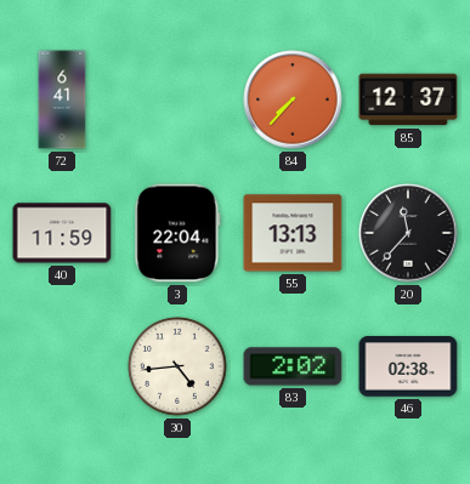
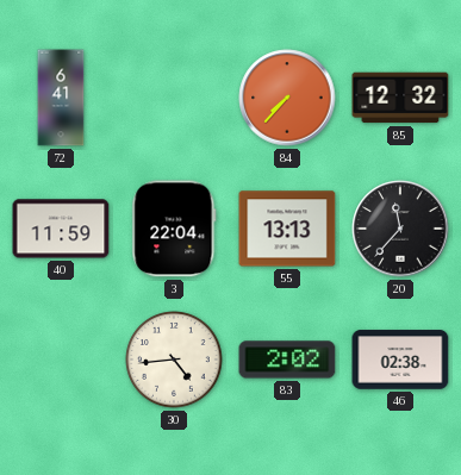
85: 12:37 -> 12:32 (400, 98)
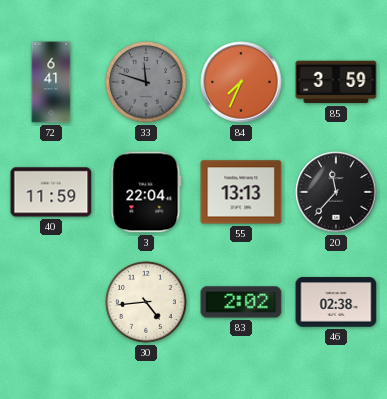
33: none -> 11:48 (146, 82)
84: 7:37 -> 7:34 (241, 82)
85: 12:32 -> 3:59 (336, 82)
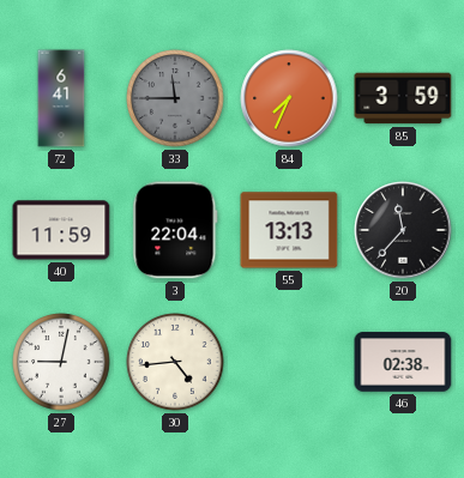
33: 11:48 -> 11:45 (175, 98)
27: none -> 9:02 (61, 362)
83: 2:02 -> none (241, 302)
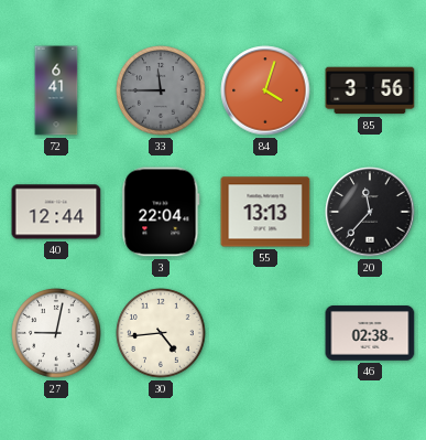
84: 7:34 -> 4:03 (265, 90)
85: 3:59 -> 3:56 (370, 90)
40: 11:59 -> 12:44 (56, 212)
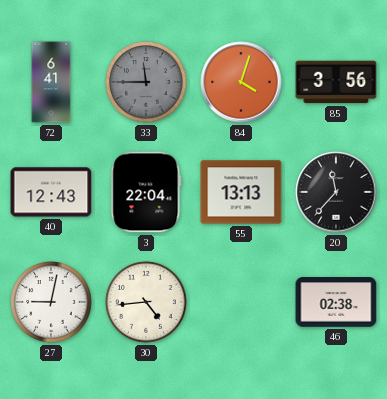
40: 12:44 -> 12:43 (51, 192)
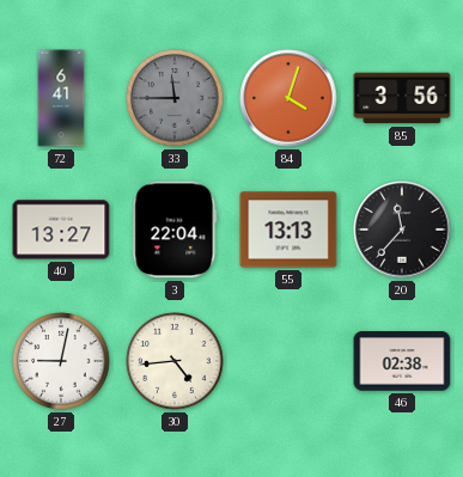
40: 12:43 -> 13:27 (61, 230)
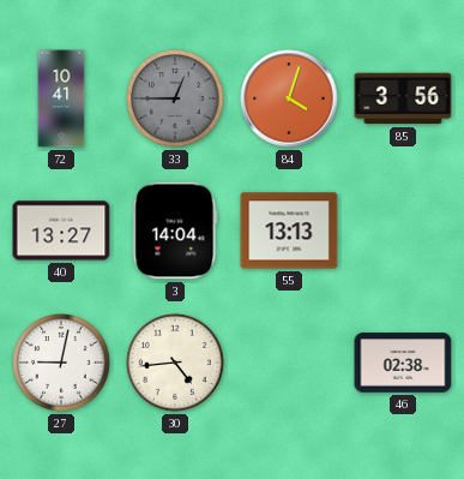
72: 6:41 -> 10:41 (61, 98)
33: 11:45 -> 12:45 (175, 98)
3: 22:04 -> 14:04 (175, 230)
20: 11:37 -> none (402, 230)
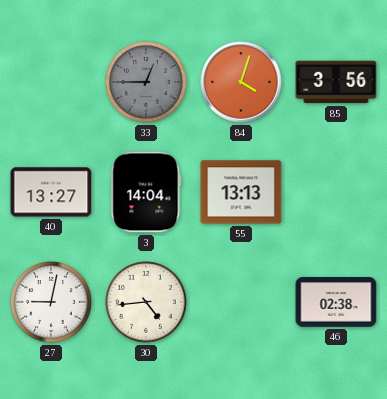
72: 10:41 -> none (61, 98)
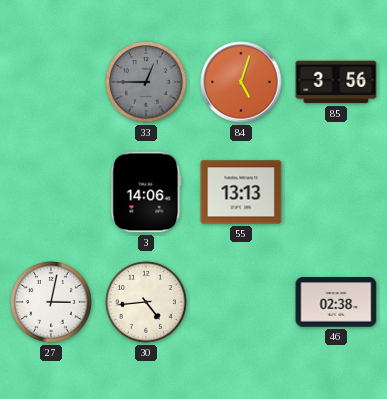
84: 4:03 -> 5:03 (241, 82)
40: 13:27 -> none (51, 192)
3: 14:04 -> 14:06 (146, 192)
27: 9:02 -> 3:02 (51, 302)
